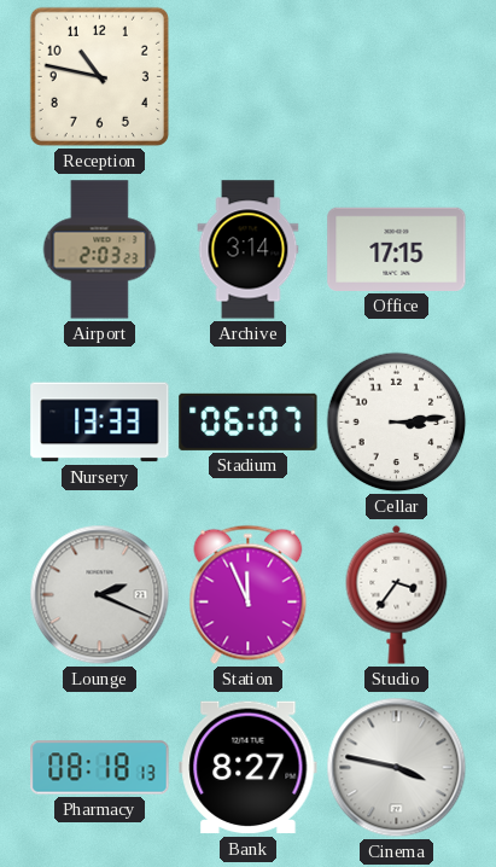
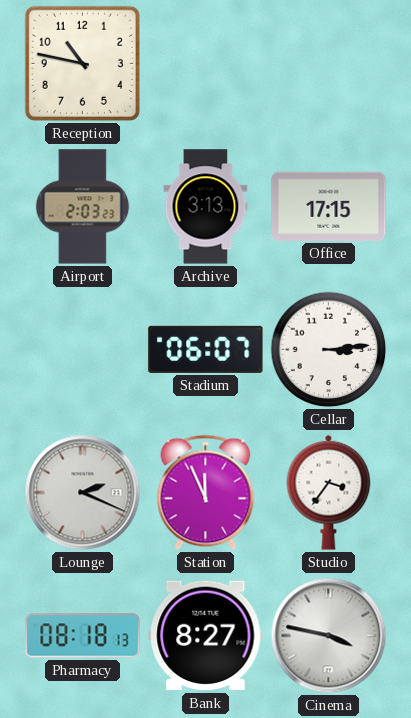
Archive: 3:14 -> 3:13 (206, 207)
Nursery: 13:33 -> none (100, 423)
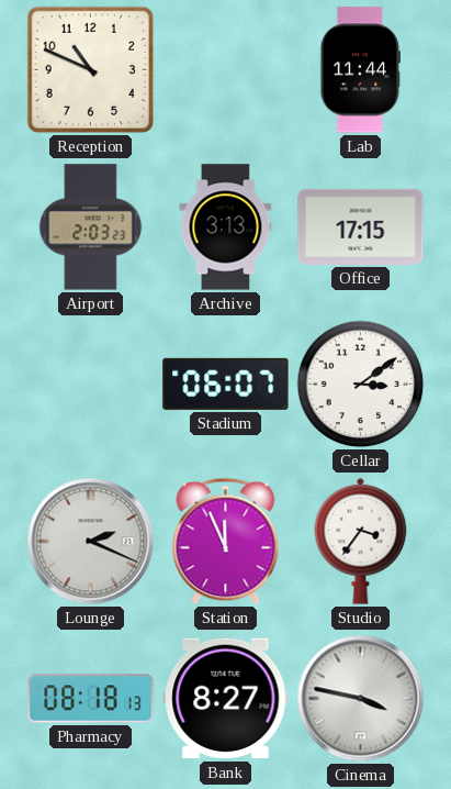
Reception: 10:47 -> 10:49 (90, 69)
Lab: none -> 11:44 (360, 70)
Cellar: 3:14 -> 3:09 (361, 385)
